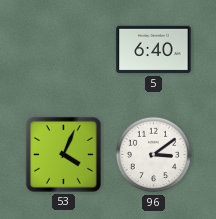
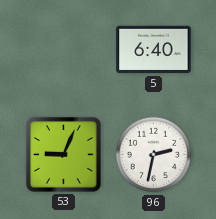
53: 4:04 -> 9:04 (63, 154)
96: 3:09 -> 2:32 (154, 155)
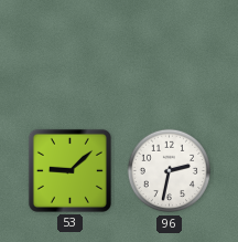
5: 6:40 -> none (154, 50)
53: 9:04 -> 9:08 (69, 170)
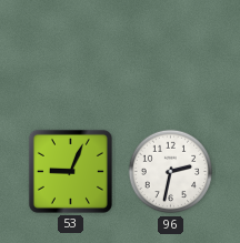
53: 9:08 -> 9:04 (70, 171)
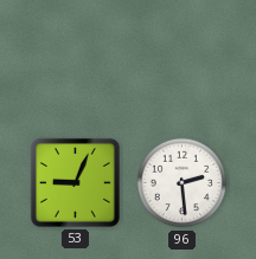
96: 2:32 -> 2:29 (183, 183)
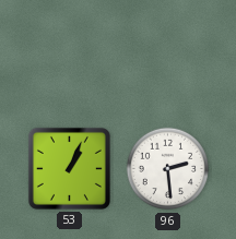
53: 9:04 -> 1:04 (69, 168)
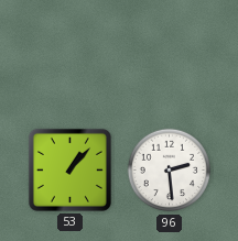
53: 1:04 -> 1:07 (69, 169)
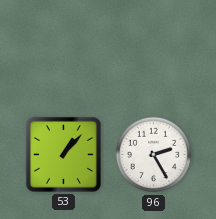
96: 2:29 -> 2:25 (154, 155)
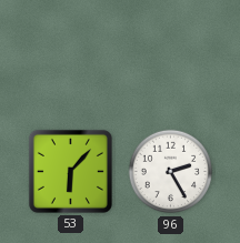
53: 1:07 -> 6:07 (70, 171)
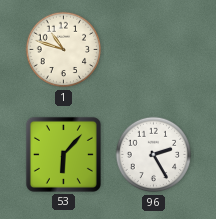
1: none -> 10:48 (64, 50)
